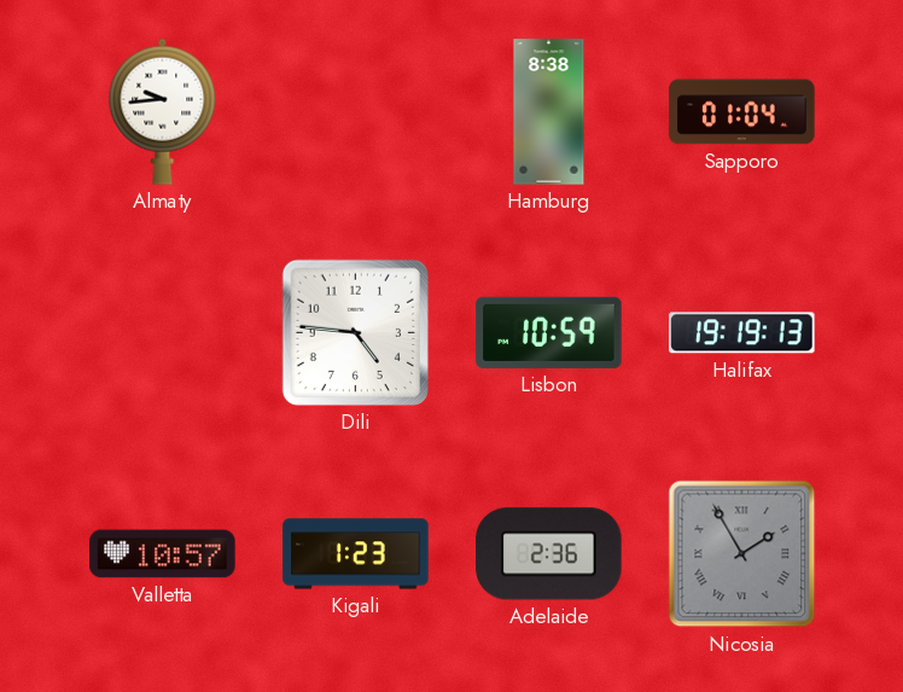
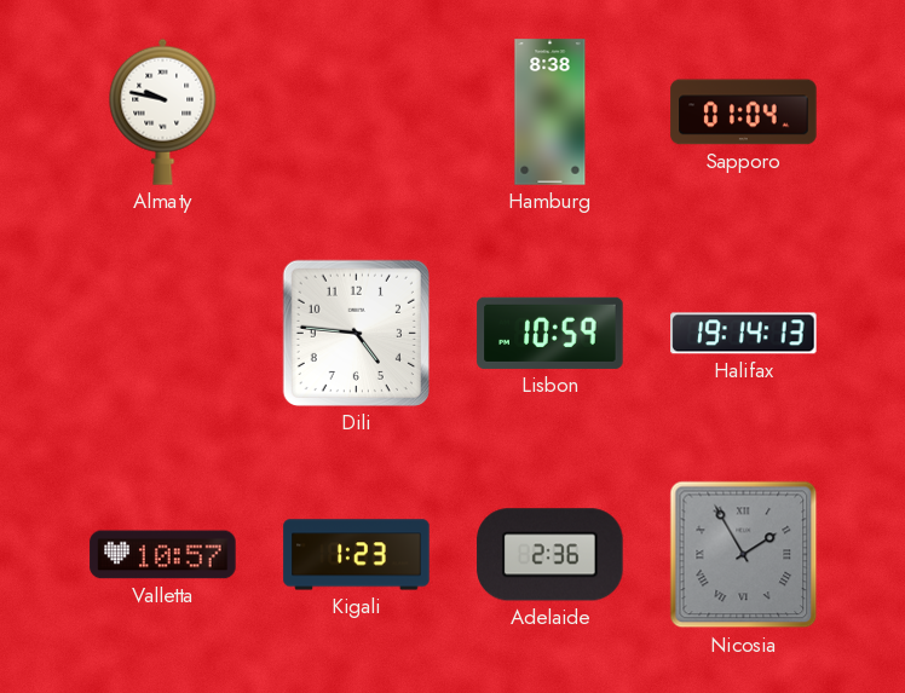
Almaty: 9:44 -> 9:47 (163, 111)
Halifax: 19:19 -> 19:14 (744, 334)
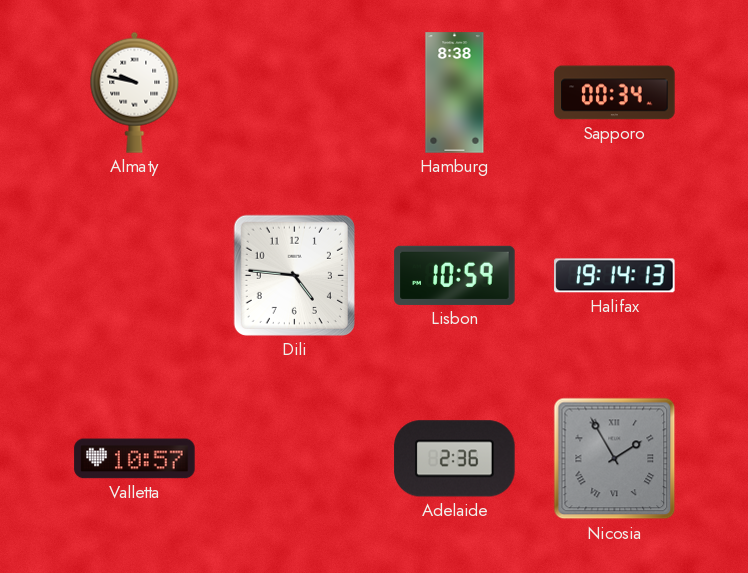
Sapporo: 01:04 -> 00:34 (615, 93)
Kigali: 1:23 -> none (357, 555)
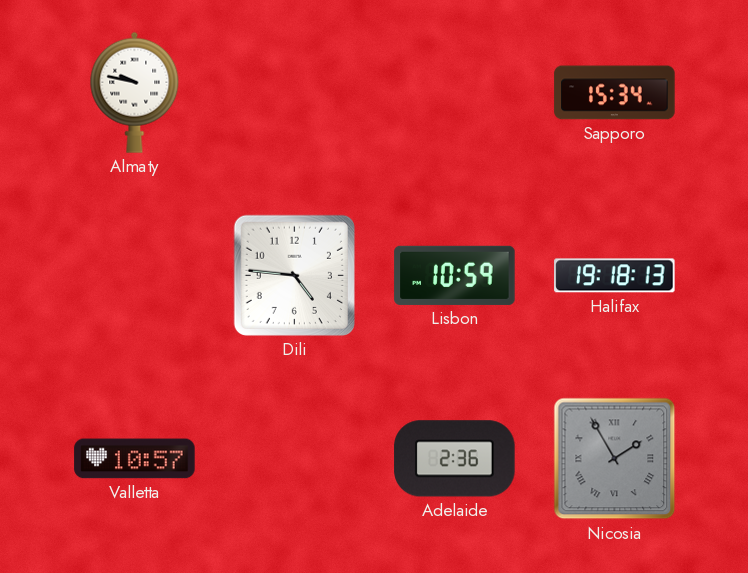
Hamburg: 8:38 -> none (455, 93)
Sapporo: 00:34 -> 15:34 (615, 93)
Halifax: 19:14 -> 19:18 (615, 276)
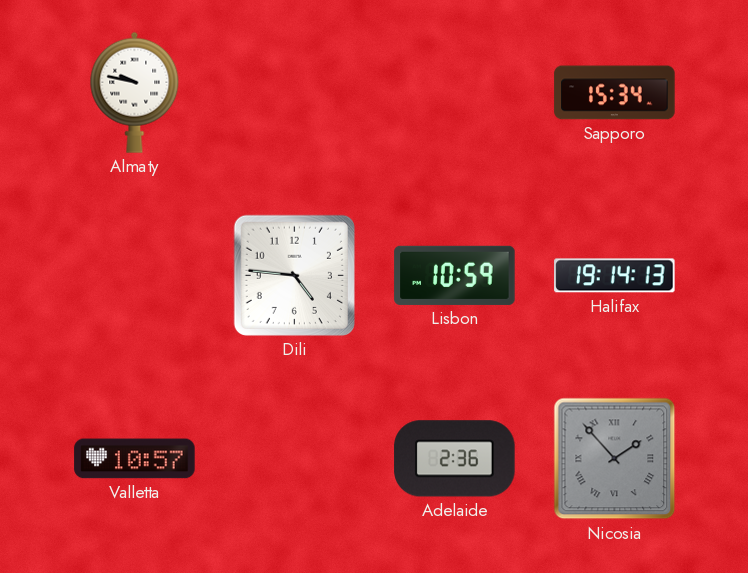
Halifax: 19:18 -> 19:14 (615, 276)
Nicosia: 1:55 -> 1:53 (615, 459)
